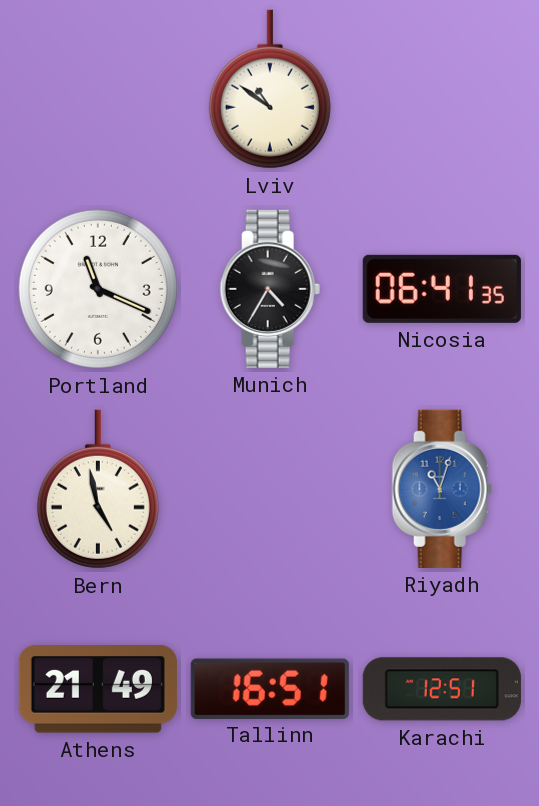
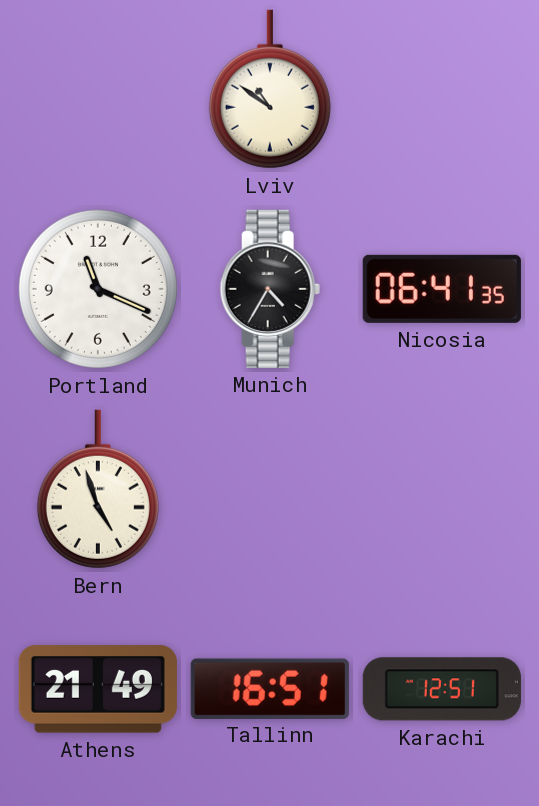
Bern: 4:58 -> 4:57 (98, 489)
Riyadh: 11:03 -> none (442, 489)
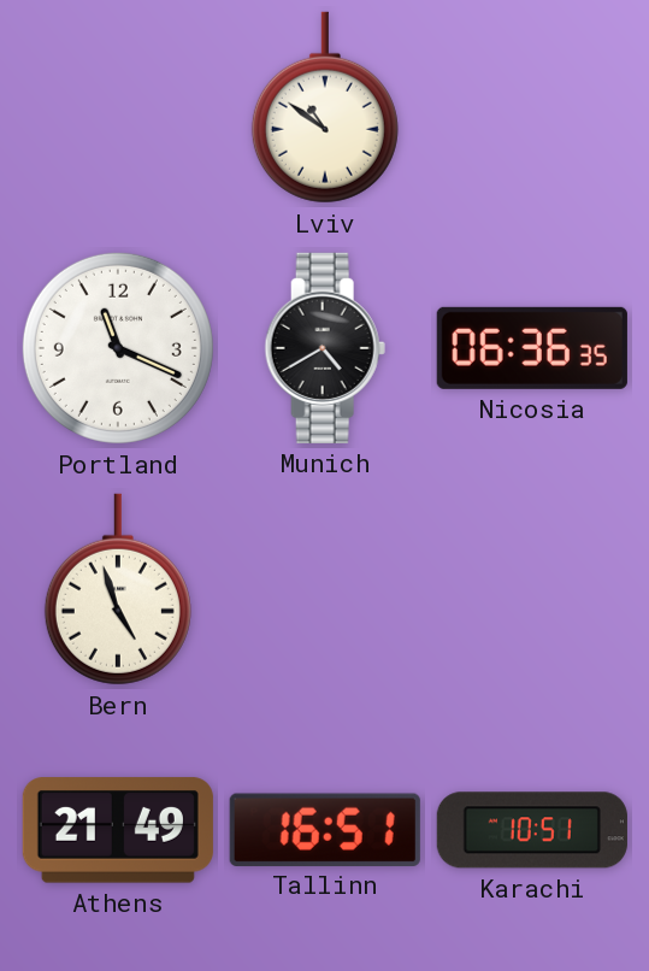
Munich: 4:35 -> 4:40 (325, 348)
Nicosia: 06:41 -> 06:36 (532, 348)
Karachi: 12:51 -> 10:51 (532, 830)
